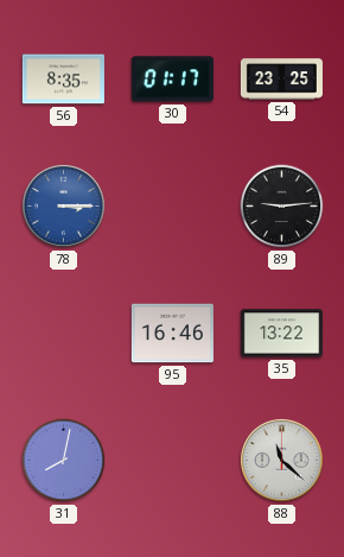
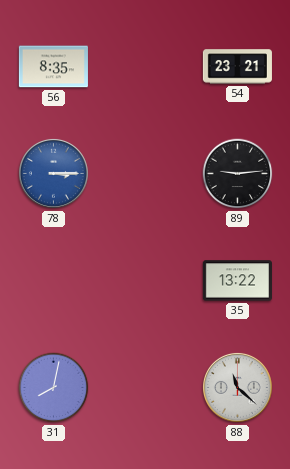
30: 01:17 -> none (172, 80)
54: 23:25 -> 23:21 (237, 67)
95: 16:46 -> none (172, 334)
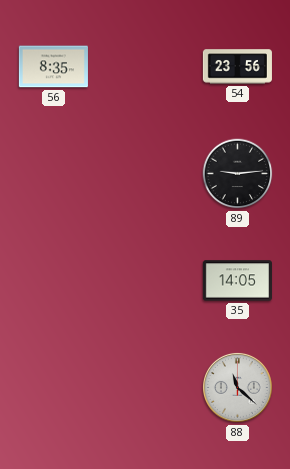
54: 23:21 -> 23:56 (237, 67)
78: 3:15 -> none (53, 173)
35: 13:22 -> 14:05 (237, 281)
31: 8:02 -> none (54, 388)
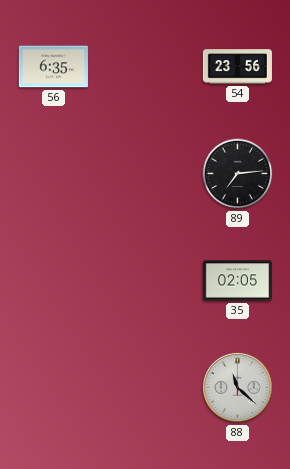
56: 8:35 -> 6:35 (53, 67)
89: 9:14 -> 7:14 (238, 174)
35: 14:05 -> 02:05 (237, 281)
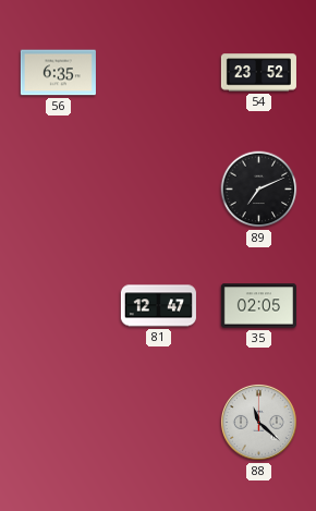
54: 23:56 -> 23:52 (258, 73)
89: 7:14 -> 7:11 (259, 190)
81: none -> 12:47 (158, 306)
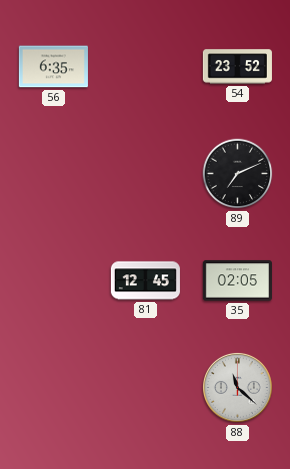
81: 12:47 -> 12:45 (145, 281)
